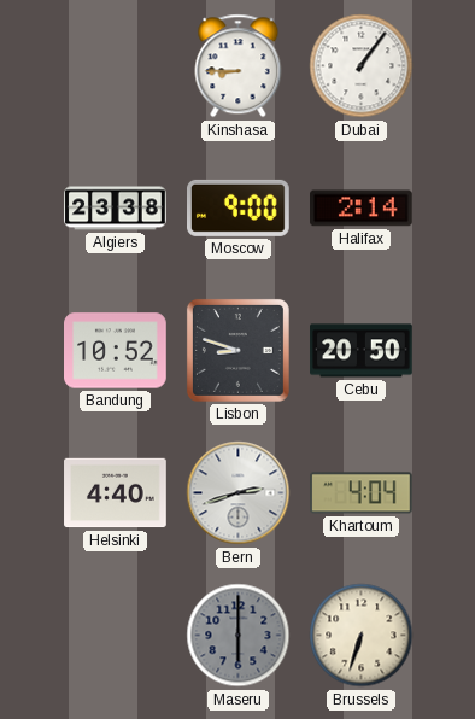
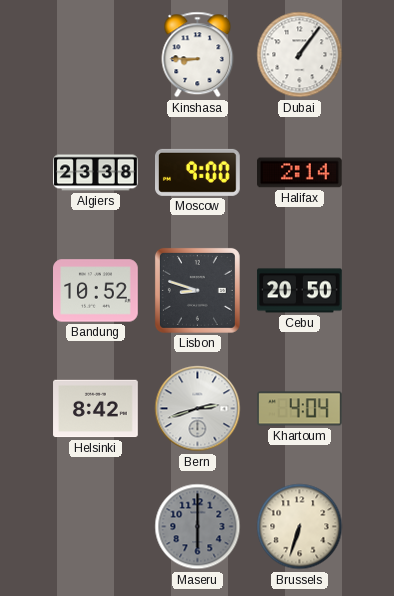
Helsinki: 4:40 -> 8:42 (96, 409)
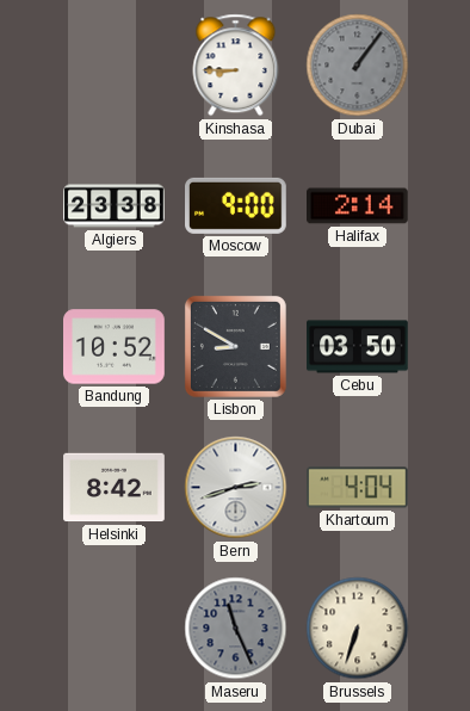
Dubai dial: white -> grey (358, 66)
Lisbon: 8:48 -> 8:50 (235, 346)
Cebu: 20:50 -> 03:50 (358, 347)
Maseru: 6:00 -> 11:26 (236, 629)
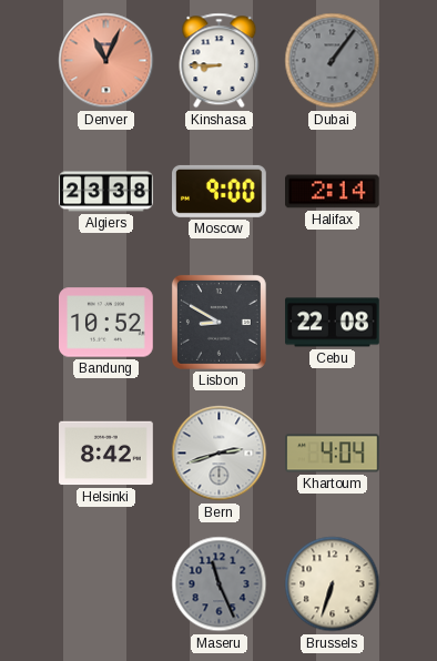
Denver: none -> 11:04 (106, 61)
Cebu: 03:50 -> 22:08 (333, 323)
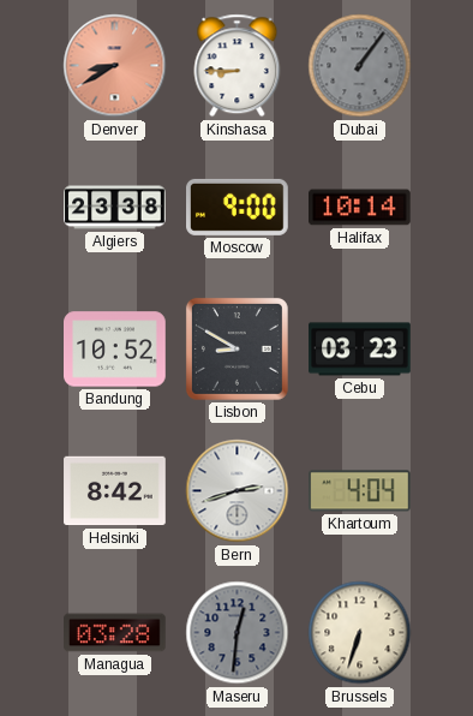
Denver: 11:04 -> 8:40 (115, 66)
Halifax: 2:14 -> 10:14 (360, 208)
Cebu: 22:08 -> 03:23 (360, 350)
Managua: none -> 03:28 (115, 633)
Maseru: 11:26 -> 12:31 (238, 633)
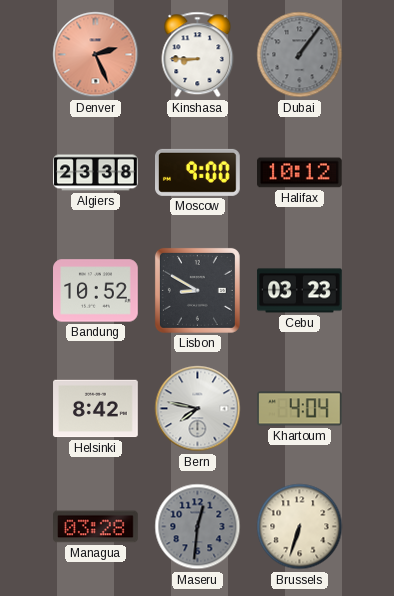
Denver: 8:40 -> 2:26 (96, 55)
Halifax: 10:14 -> 10:12 (300, 173)
Bern: 2:42 -> 7:47 (198, 409)
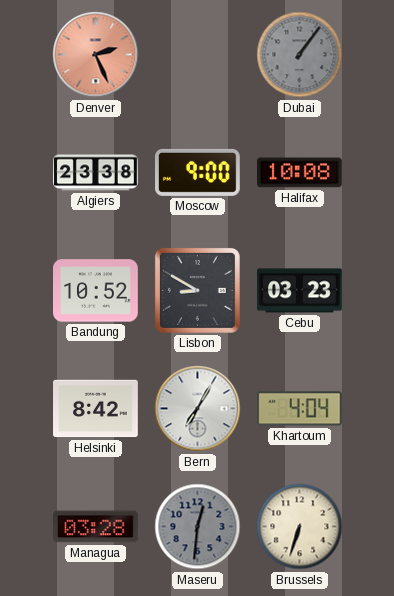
Kinshasa: 8:45 -> none (198, 55)
Halifax: 10:12 -> 10:08 (300, 173)
Bern: 7:47 -> 7:05 (198, 409)
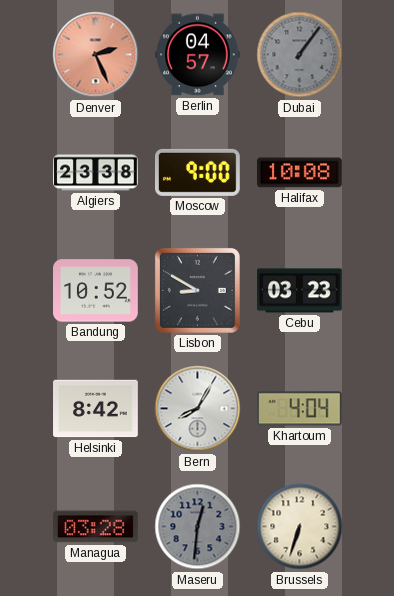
Berlin: none -> 04:57 (198, 55)
Bern: 7:05 -> 8:05 (198, 409)
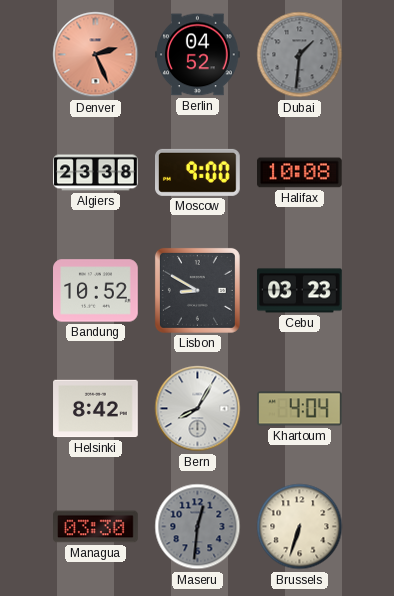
Berlin: 04:57 -> 04:52 (198, 55)
Dubai: 1:06 -> 1:31 (300, 55)
Managua: 03:28 -> 03:30 (96, 527)
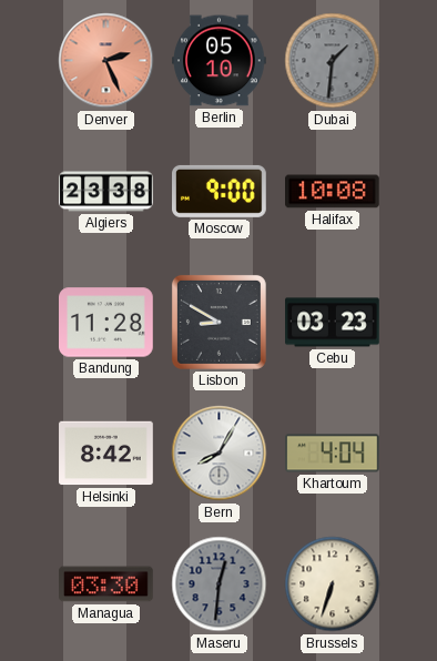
Berlin: 04:52 -> 05:10 (220, 61)
Bandung: 10:52 -> 11:28 (106, 323)
